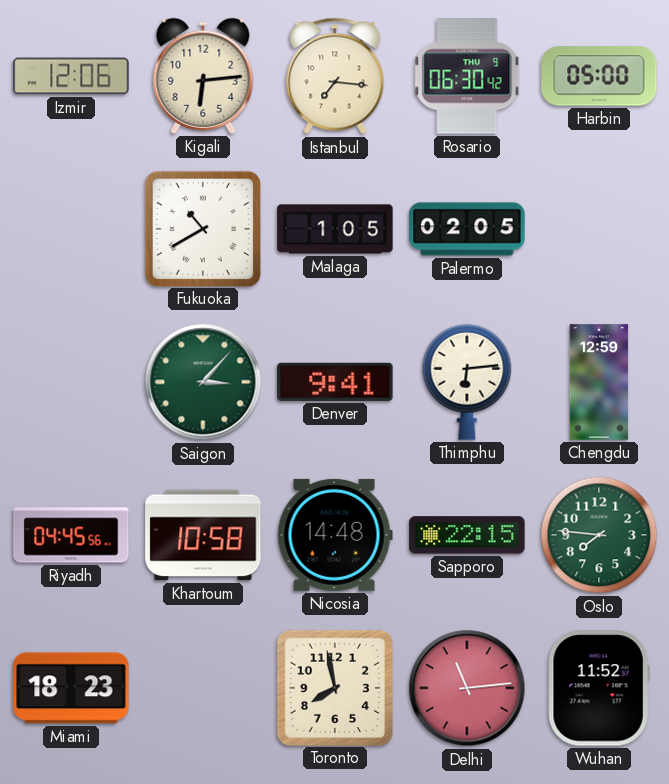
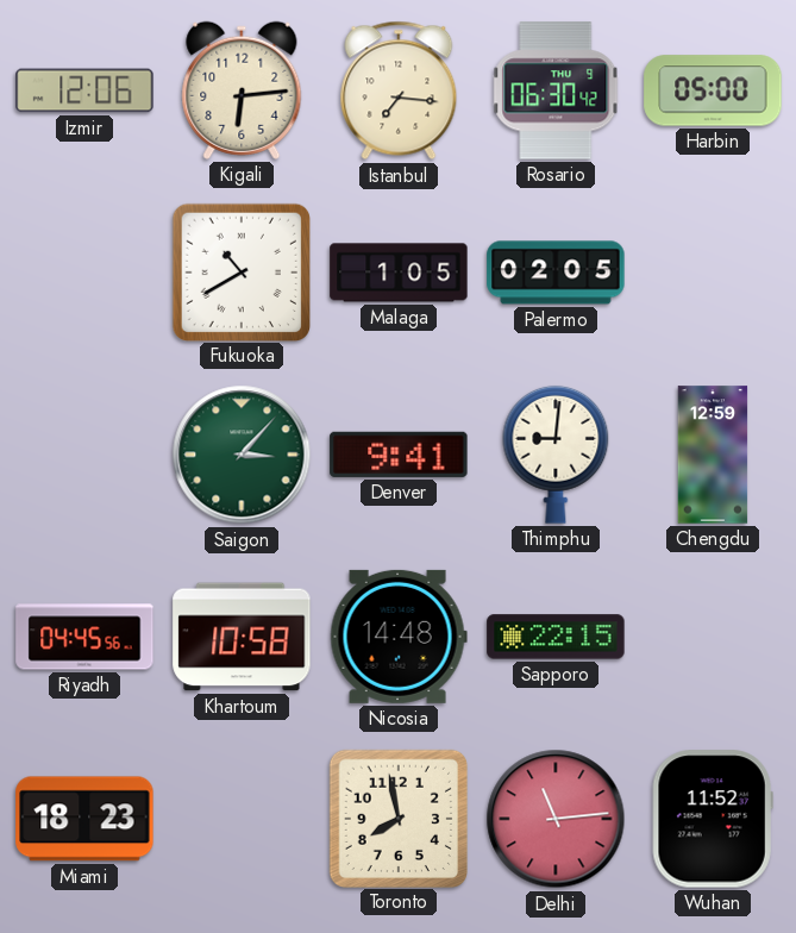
Thimphu: 6:14 -> 9:01 (556, 455)
Oslo: 7:46 -> none (599, 535)
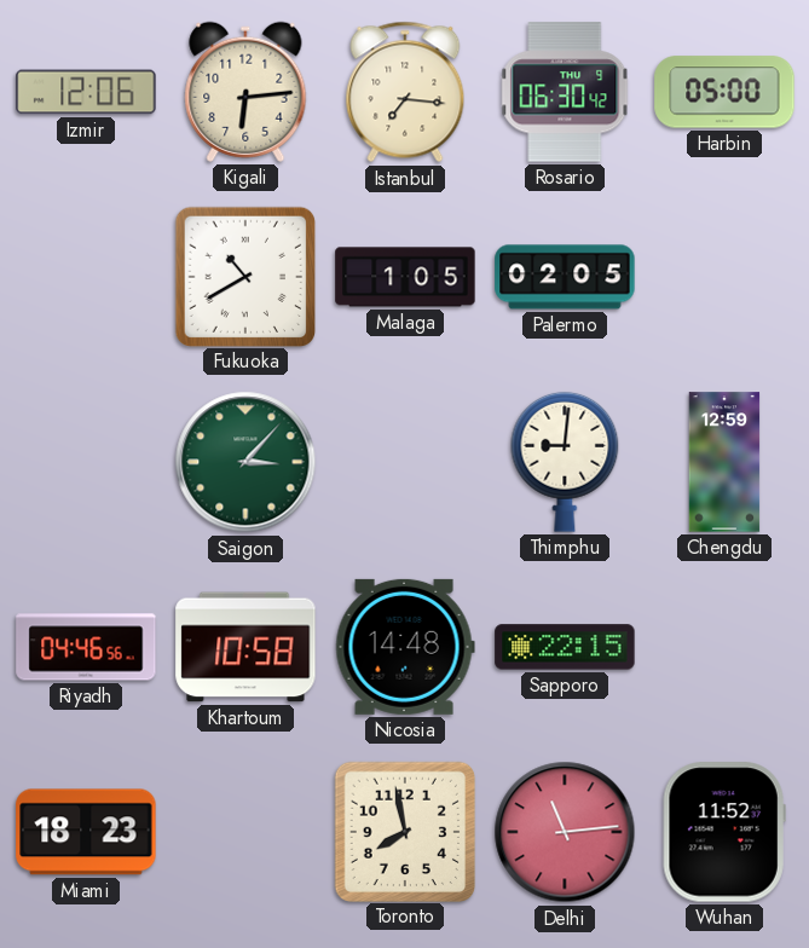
Denver: 9:41 -> none (399, 455)
Riyadh: 04:45 -> 04:46 (86, 647)
